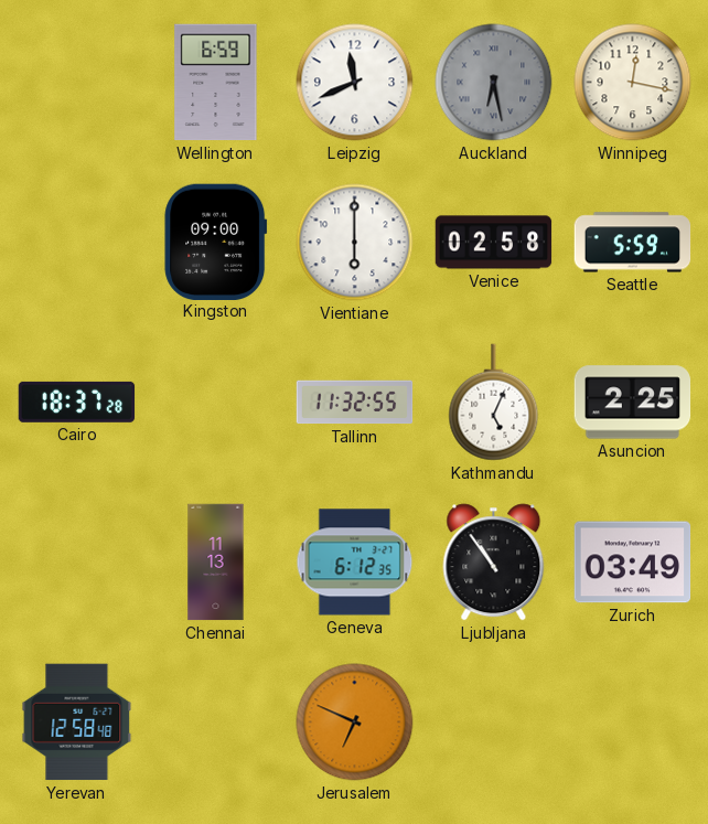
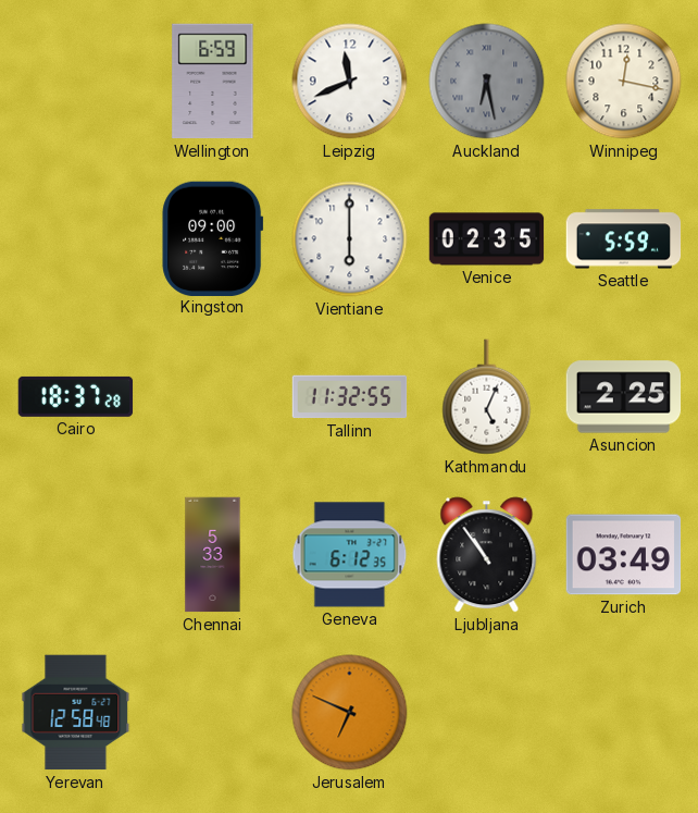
Venice: 02:58 -> 02:35 (487, 239)
Chennai: 11:13 -> 5:33 (213, 555)
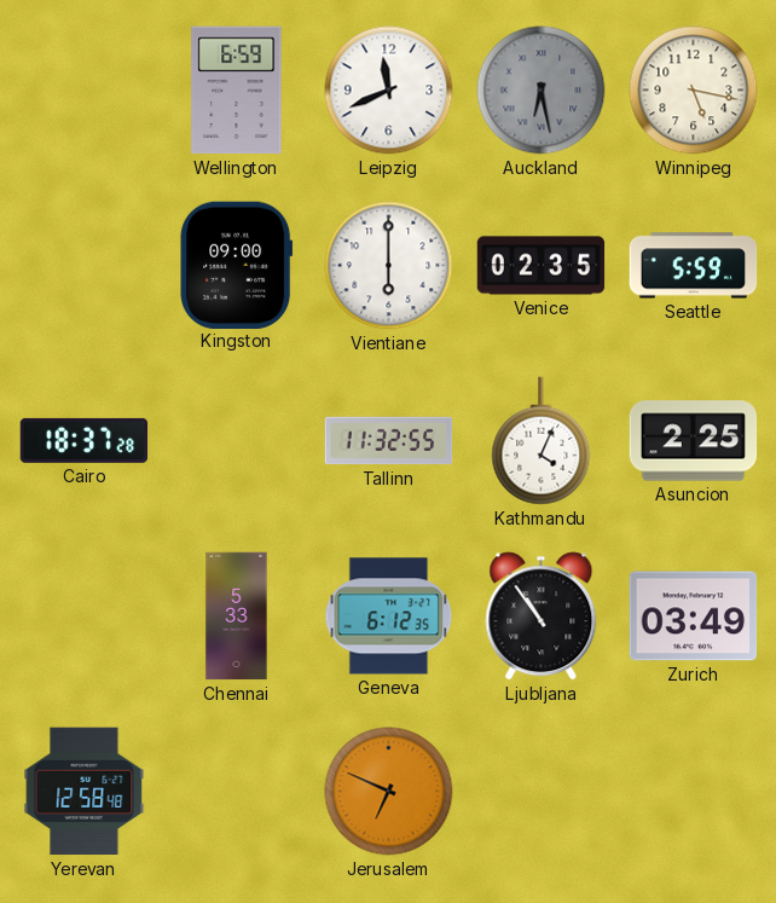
Winnipeg: 12:17 -> 5:17 (694, 91)
Kathmandu: 5:04 -> 4:04 (542, 441)
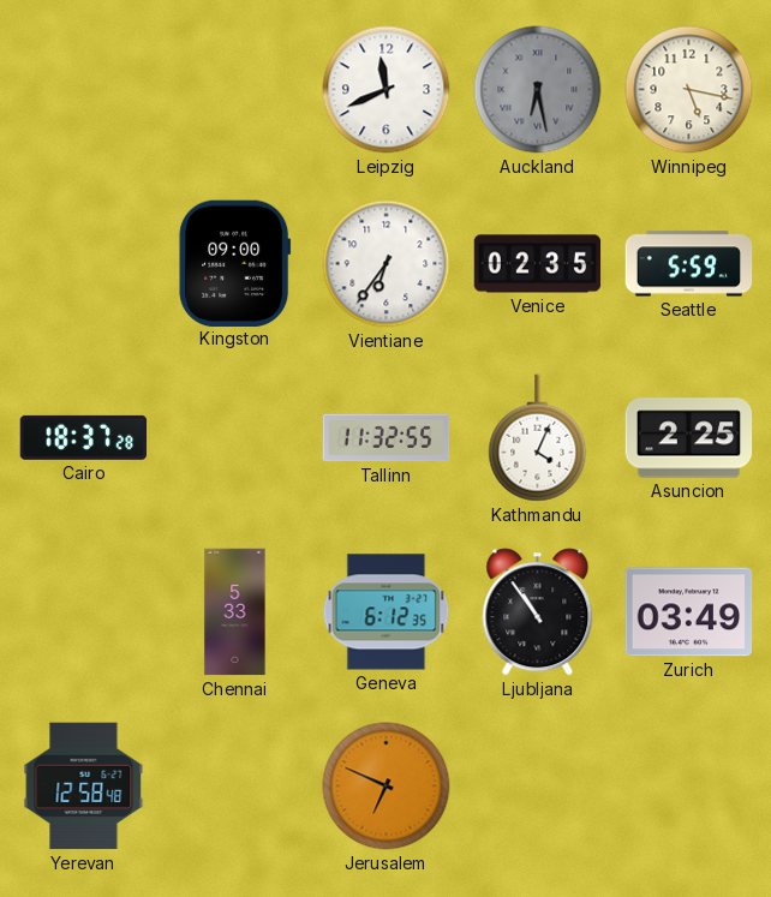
Wellington: 6:59 -> none (237, 91)
Vientiane: 6:00 -> 6:36 (387, 264)
